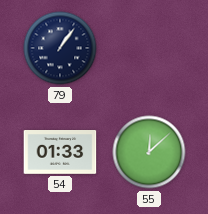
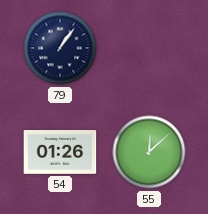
54: 01:33 -> 01:26 (60, 153)
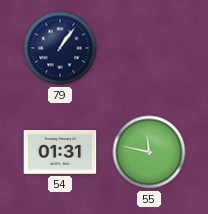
54: 01:26 -> 01:31 (60, 153)
55: 12:08 -> 11:47 (149, 152)
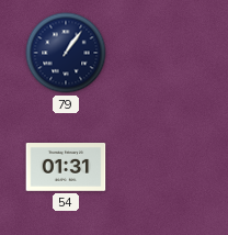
55: 11:47 -> none (149, 152)
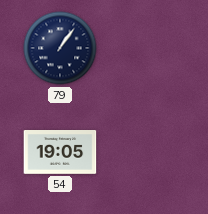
54: 01:31 -> 19:05 (60, 153)
